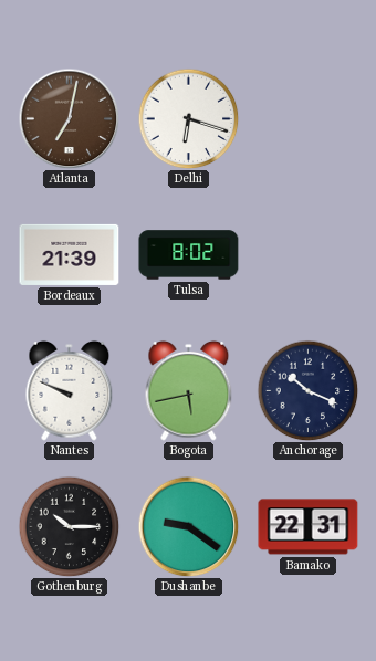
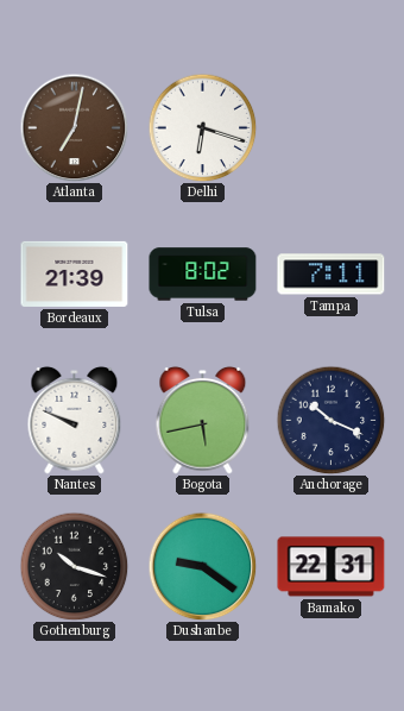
Tampa: none -> 7:11 (332, 275)
Gothenburg: 10:15 -> 10:18 (74, 566)
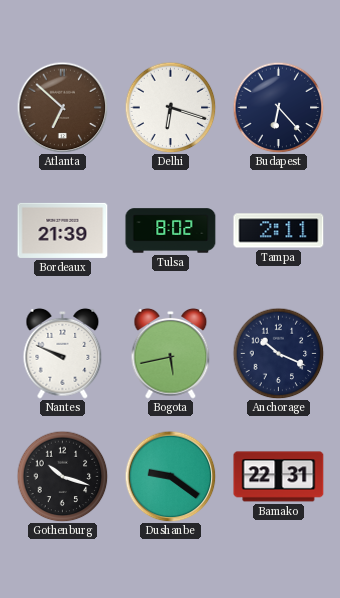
Atlanta: 7:02 -> 6:52 (62, 107)
Budapest: none -> 6:23 (278, 107)
Tampa: 7:11 -> 2:11 (279, 231)
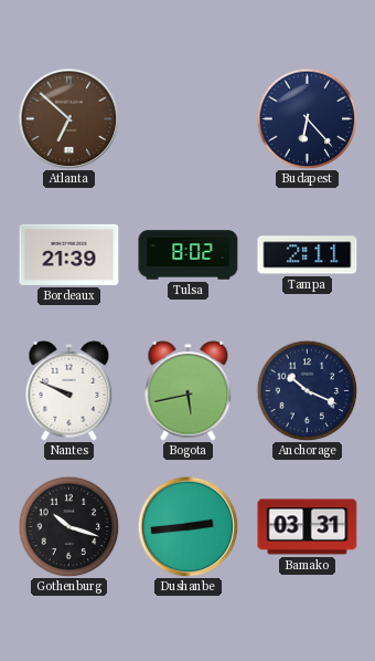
Delhi: 6:18 -> none (170, 107)
Dushanbe: 9:21 -> 2:44 (187, 526)
Bamako: 22:31 -> 03:31 (308, 527)
